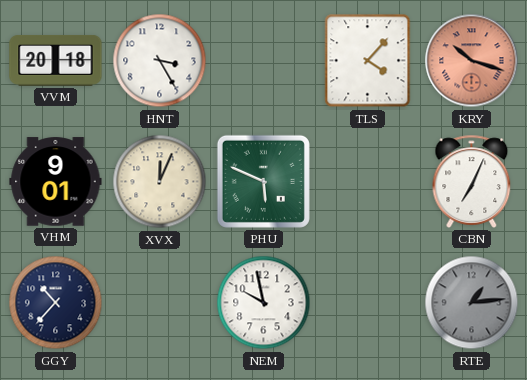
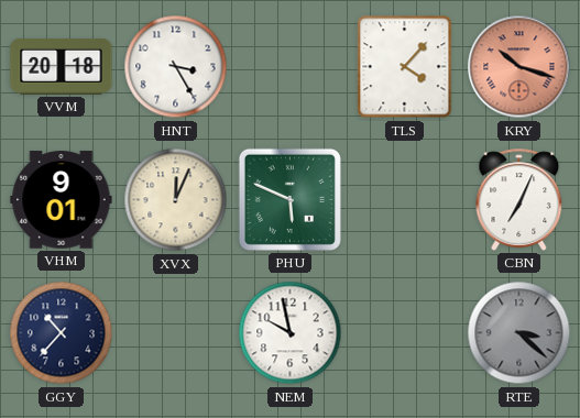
RTE: 1:14 -> 3:22 (519, 333)
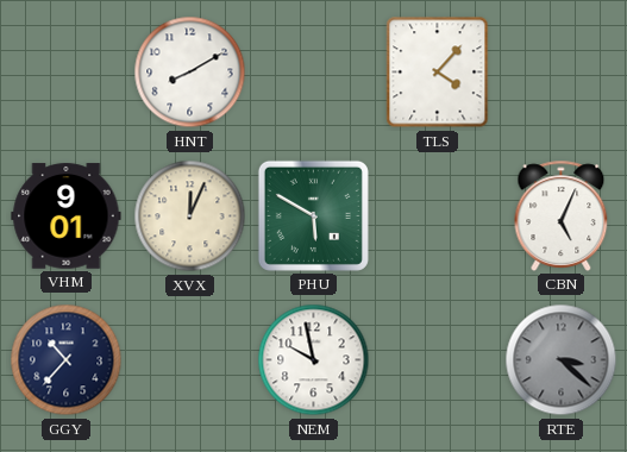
VVM: 20:18 -> none (62, 67)
HNT: 3:25 -> 8:10 (190, 73)
KRY: 10:18 -> none (519, 67)
PHU: 5:49 -> 5:50 (313, 215)
CBN: 7:04 -> 5:04 (562, 215)
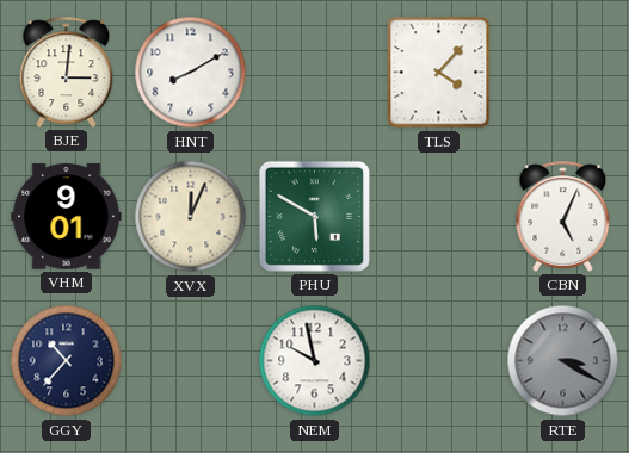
BJE: none -> 3:01 (67, 72)
RTE: 3:22 -> 3:20 (563, 361)
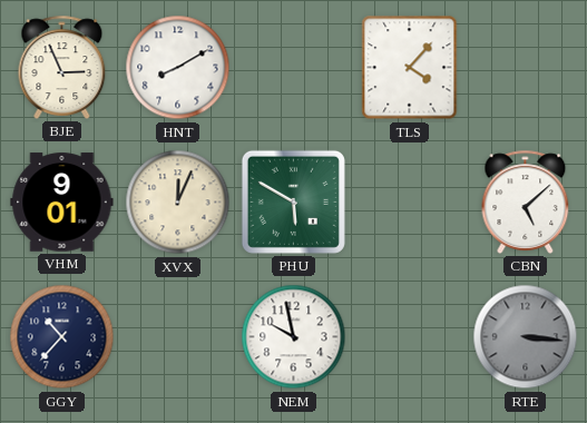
BJE: 3:01 -> 2:56 (62, 67)
CBN: 5:04 -> 5:08 (526, 201)
RTE: 3:20 -> 3:16 (526, 337)
